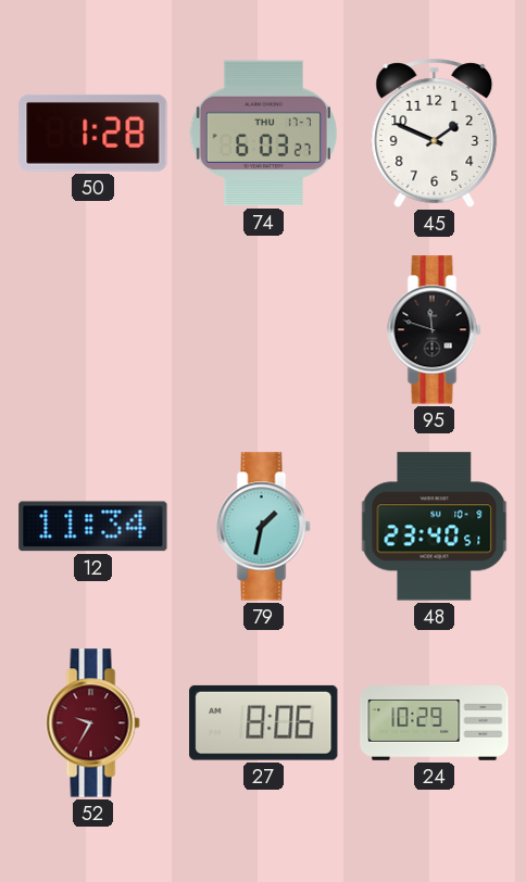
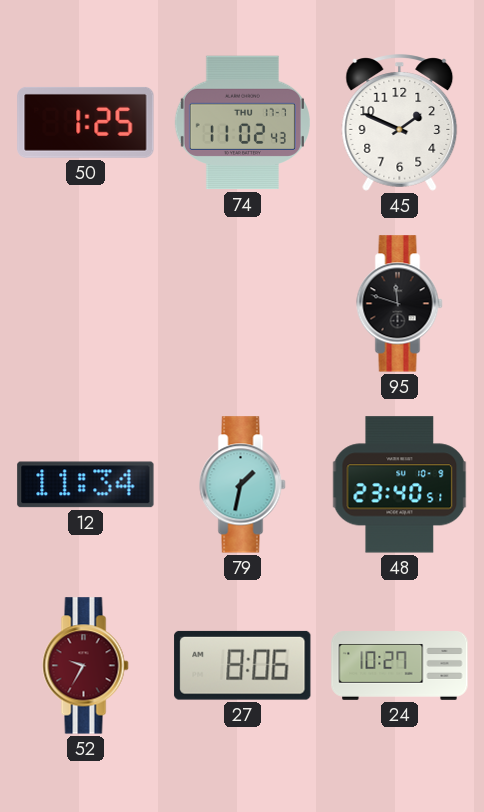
50: 1:28 -> 1:25 (86, 122)
74: 6:03 -> 11:02 (242, 123)
24: 10:29 -> 10:27 (400, 666)
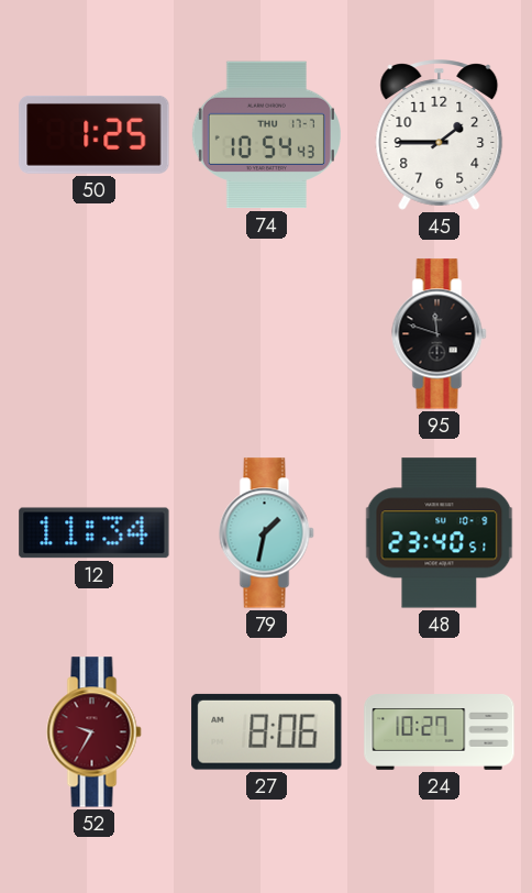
74: 11:02 -> 10:54 (266, 135)
45: 1:49 -> 1:45 (440, 135)
